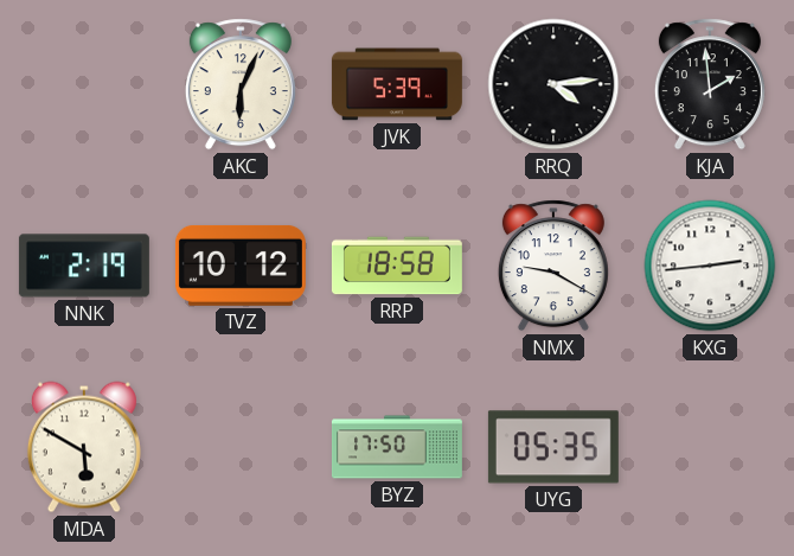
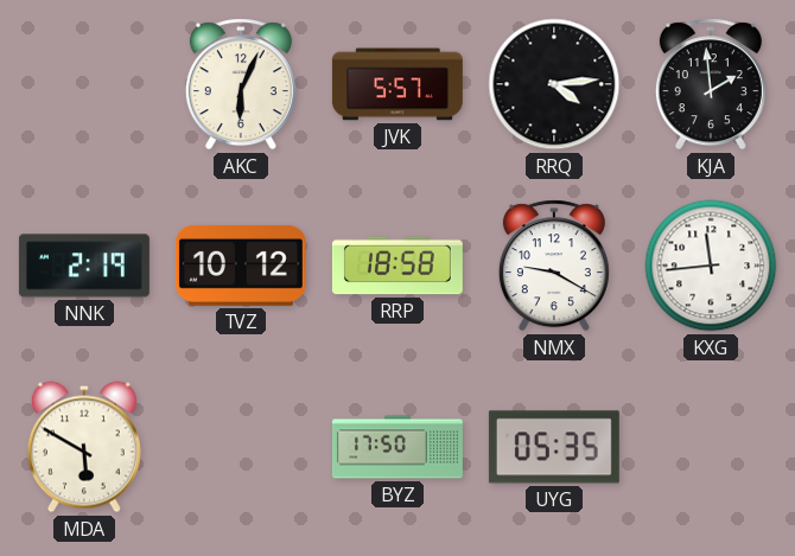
JVK: 5:39 -> 5:57 (397, 84)
KXG: 2:44 -> 11:44 (711, 266)
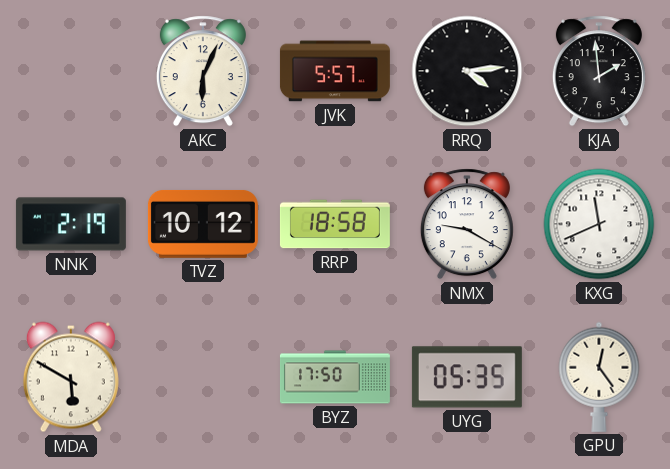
KXG: 11:44 -> 11:41 (599, 224)
GPU: none -> 12:24 (599, 377)
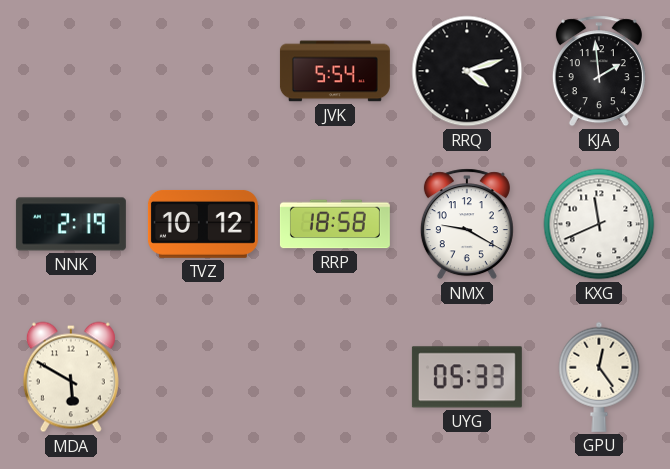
AKC: 6:04 -> none (203, 71)
JVK: 5:57 -> 5:54 (335, 71)
RRQ: 4:14 -> 4:12 (467, 71)
BYZ: 17:50 -> none (335, 377)
UYG: 05:35 -> 05:33 (467, 377)
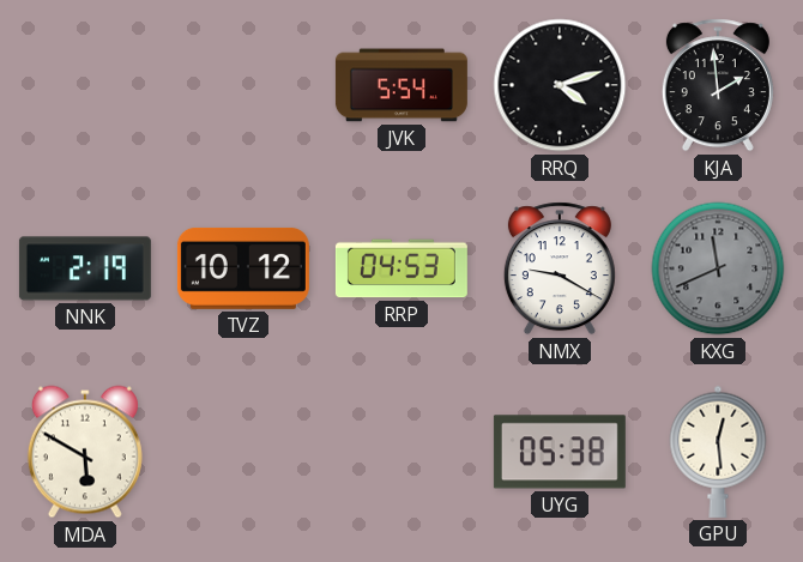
RRP: 18:58 -> 04:53 (402, 268)
KXG dial: white -> grey (718, 268)
UYG: 05:33 -> 05:38 (560, 452)
GPU: 12:24 -> 12:29 (718, 452)
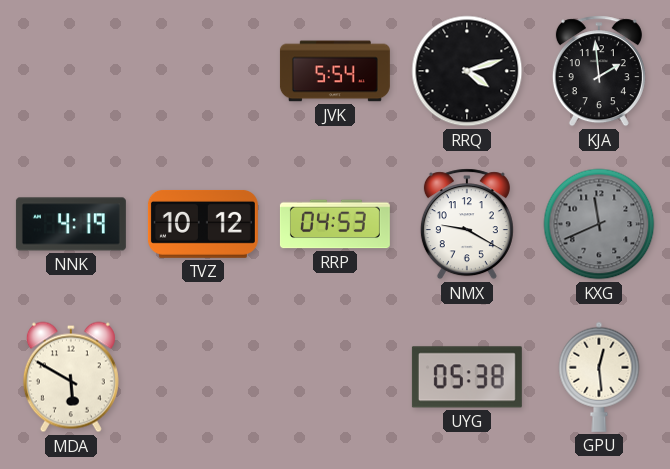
NNK: 2:19 -> 4:19 (71, 224)
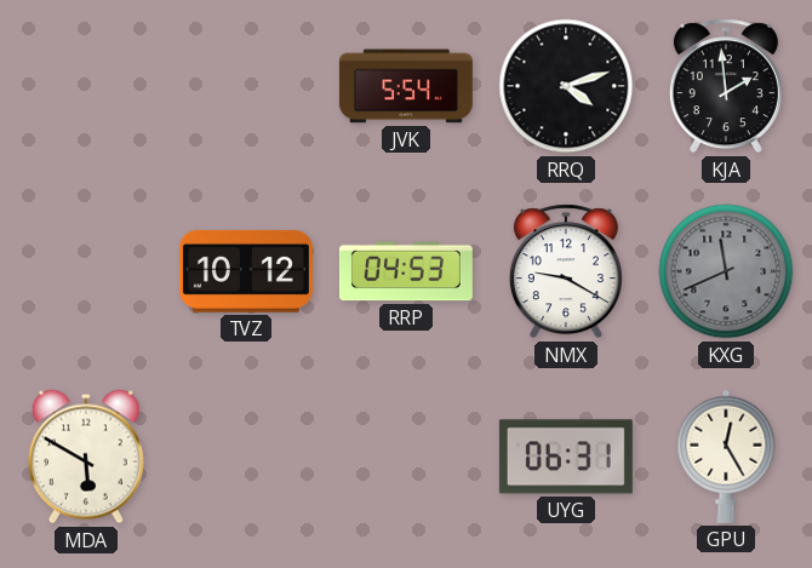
NNK: 4:19 -> none (71, 224)
UYG: 05:38 -> 06:31 (566, 457)
GPU: 12:29 -> 12:25 (726, 457)
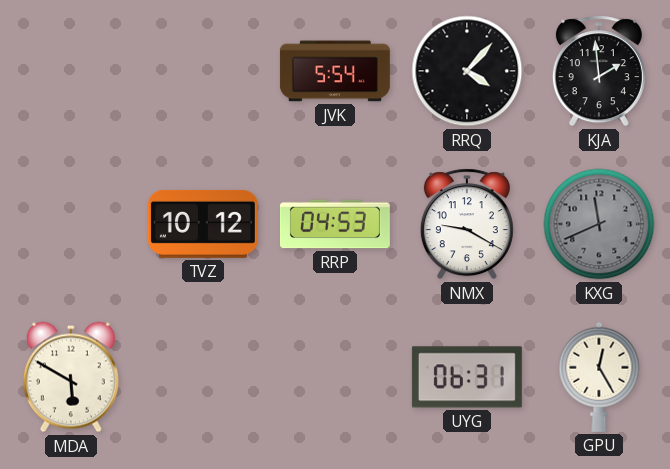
RRQ: 4:12 -> 4:07 (467, 71)
